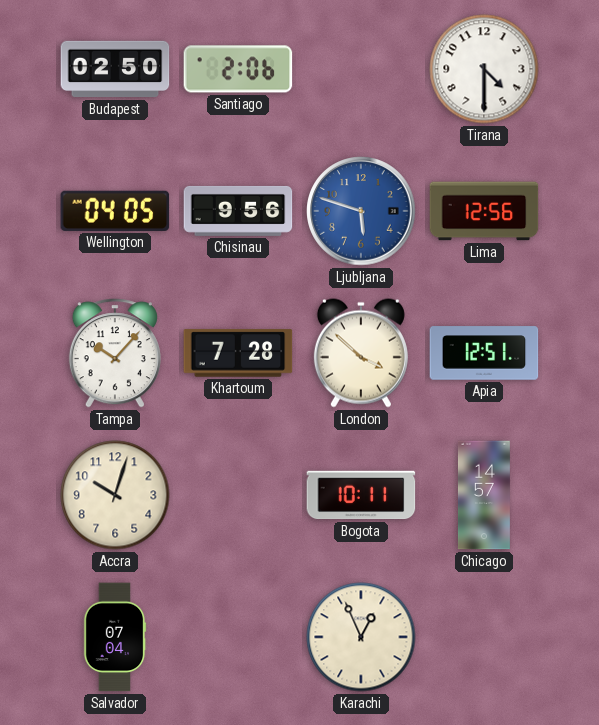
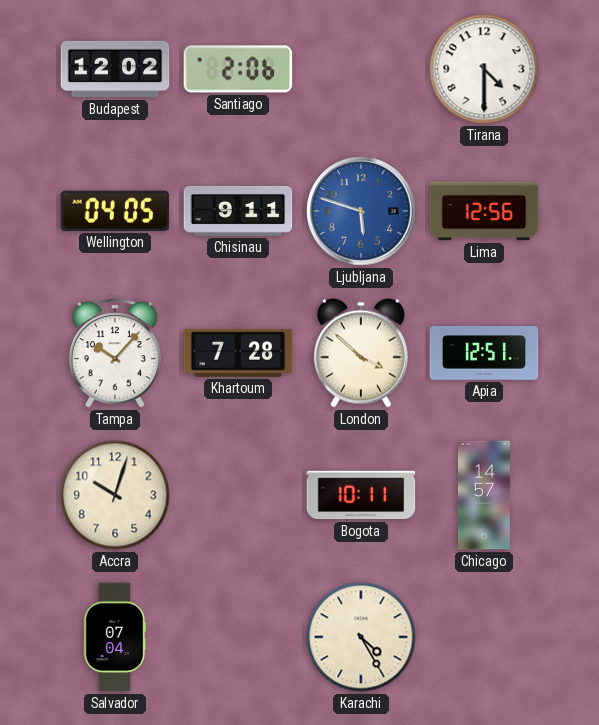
Budapest: 02:50 -> 12:02 (115, 69)
Chisinau: 9:56 -> 9:11 (238, 211)
Karachi: 12:56 -> 4:25 (361, 637)
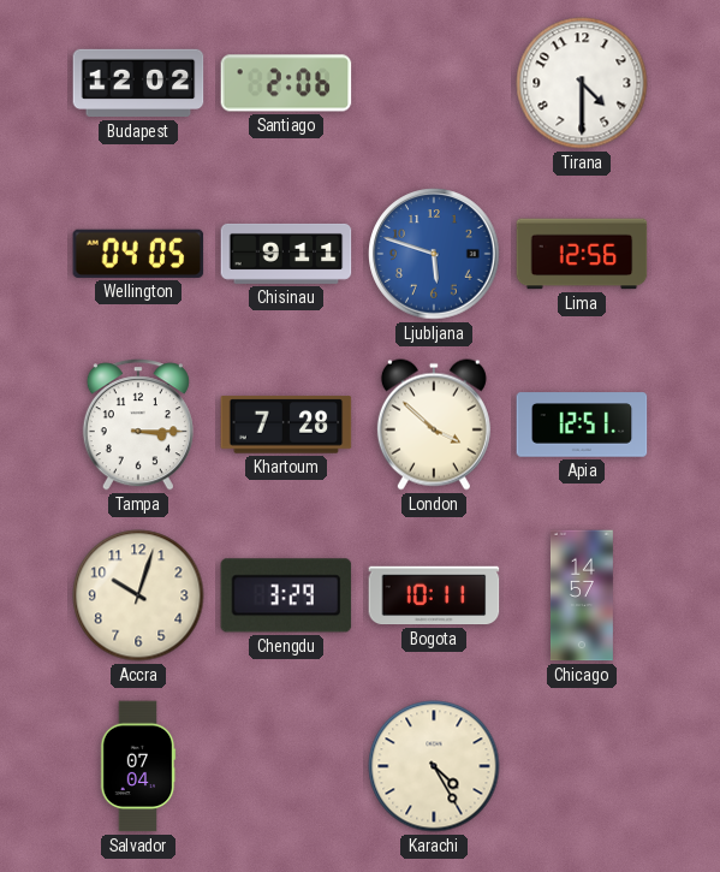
Tampa: 10:07 -> 3:15 (138, 425)
Chengdu: none -> 3:29 (286, 595)
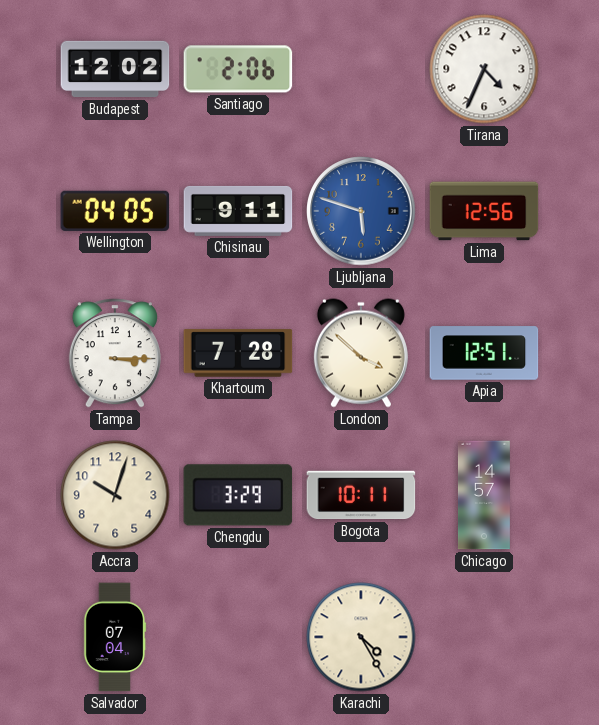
Tirana: 4:30 -> 4:34 (484, 69)
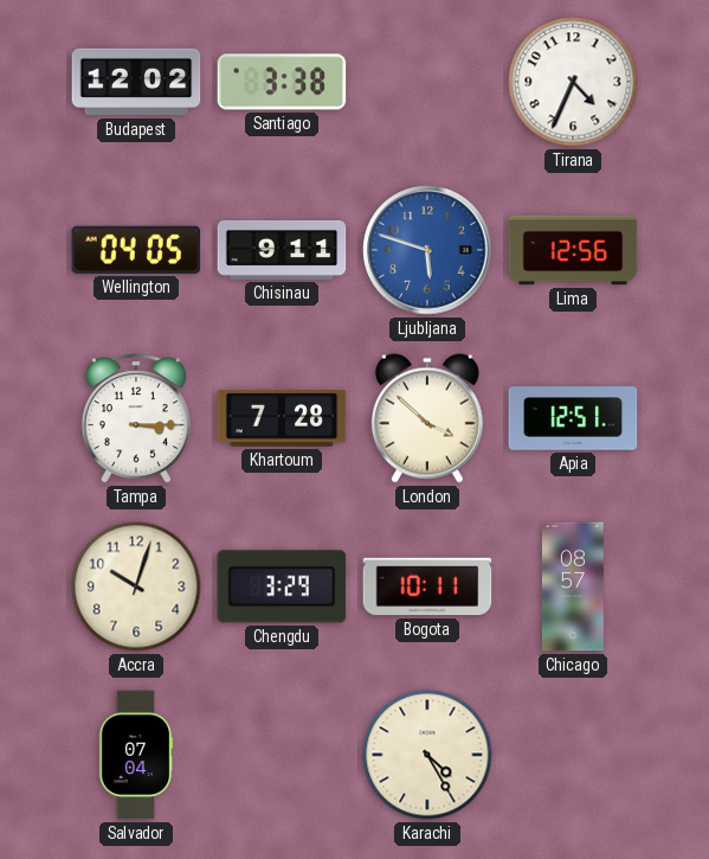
Santiago: 2:06 -> 3:38 (282, 82)
Chicago: 14:57 -> 08:57 (573, 586)
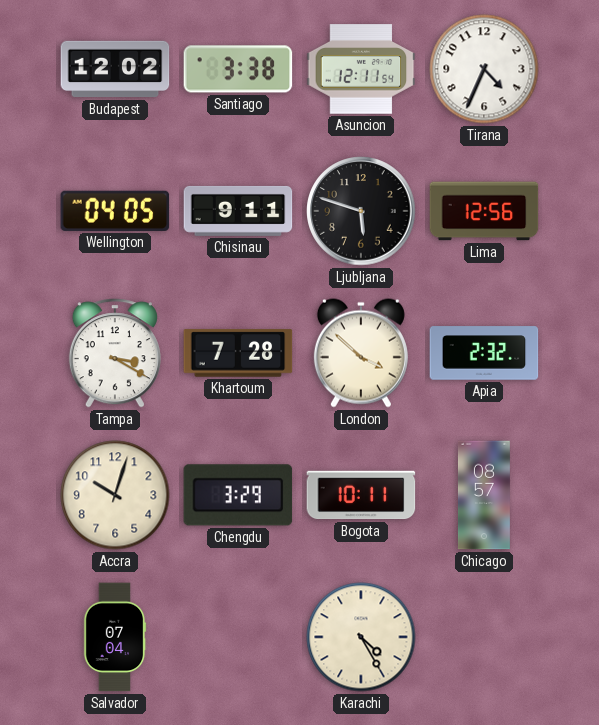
Asuncion: none -> 12:11 (361, 69)
Ljubljana dial: blue -> black (361, 211)
Tampa: 3:15 -> 3:20 (115, 353)
Apia: 12:51 -> 2:32 (484, 353)
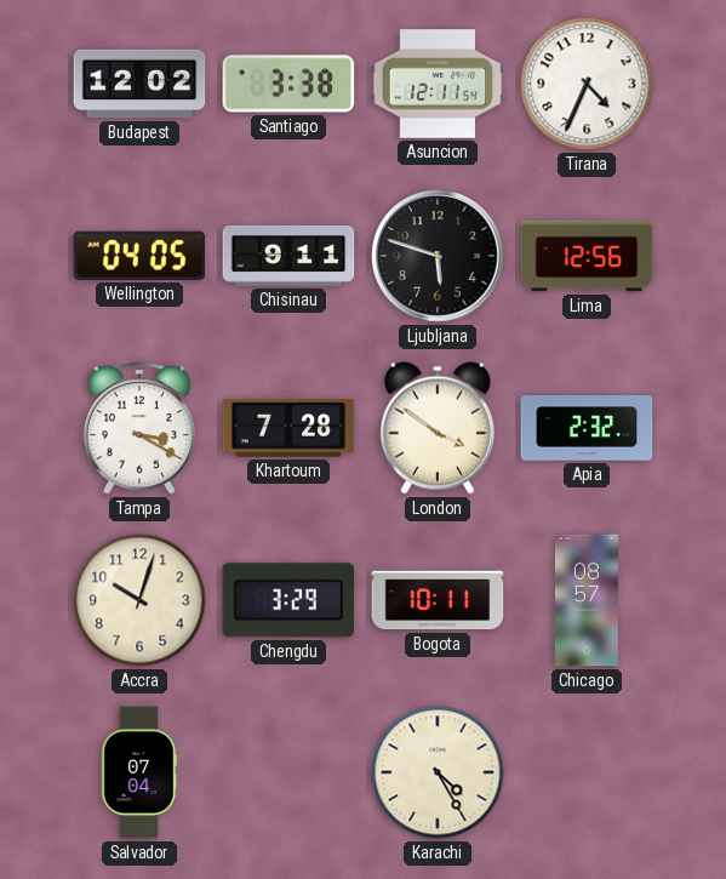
London: 3:52 -> 3:51 (438, 428)
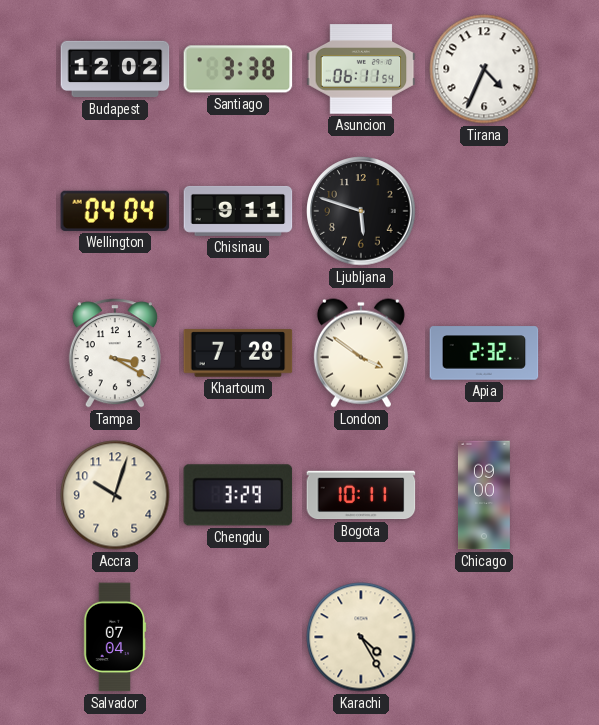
Asuncion: 12:11 -> 06:11 (361, 69)
Wellington: 04:05 -> 04:04 (115, 211)
Lima: 12:56 -> none (587, 256)
Chicago: 08:57 -> 09:00 (484, 495)
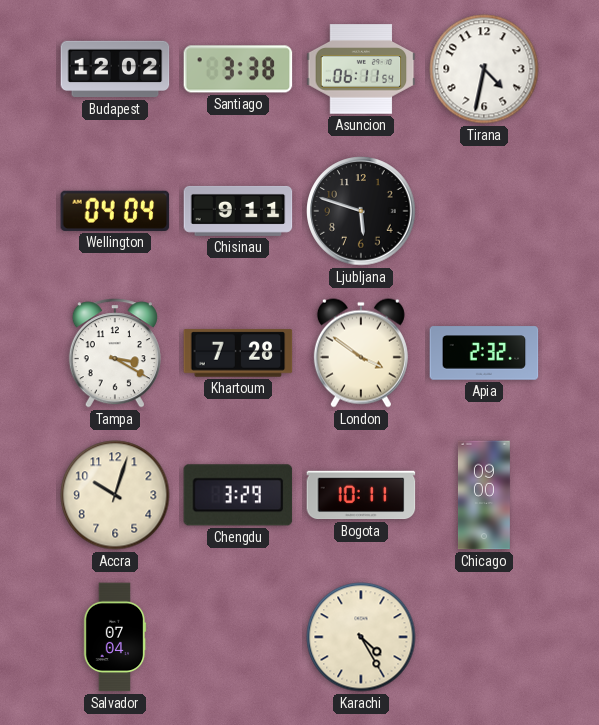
Tirana: 4:34 -> 4:32 (484, 69)
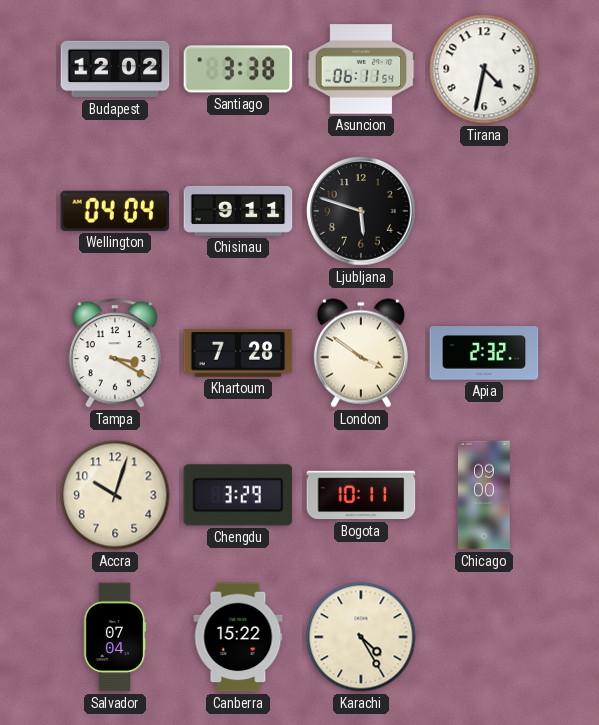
Canberra: none -> 15:22 (238, 637)
